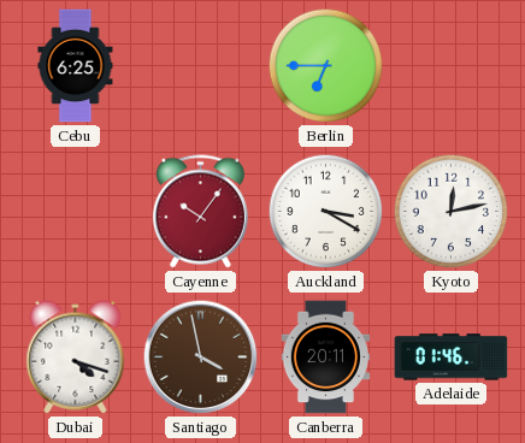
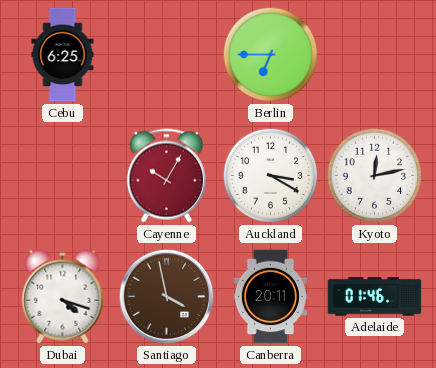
Cayenne: 10:06 -> 10:05 (166, 176)
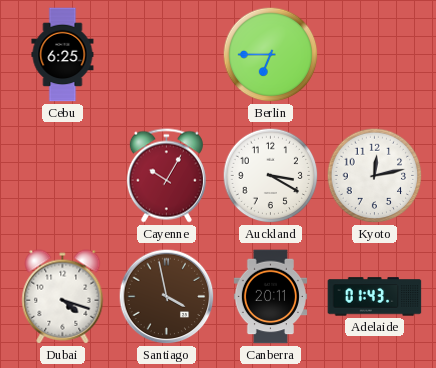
Adelaide: 01:46 -> 01:43 (375, 297)
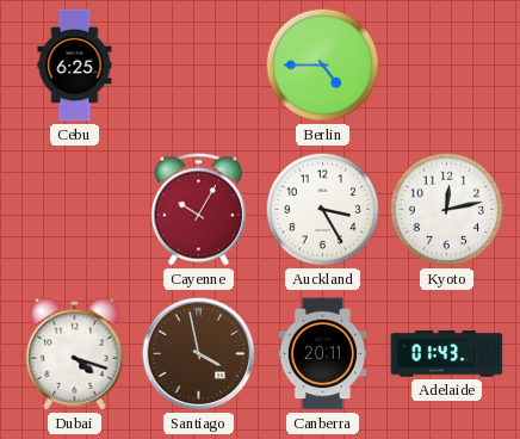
Berlin: 6:45 -> 4:45 (323, 66)
Auckland: 3:20 -> 3:25 (323, 210)
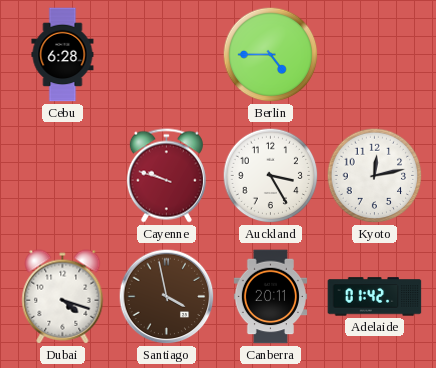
Cebu: 6:25 -> 6:28 (63, 55)
Cayenne: 10:05 -> 9:48 (166, 176)
Adelaide: 01:43 -> 01:42 (375, 297)
